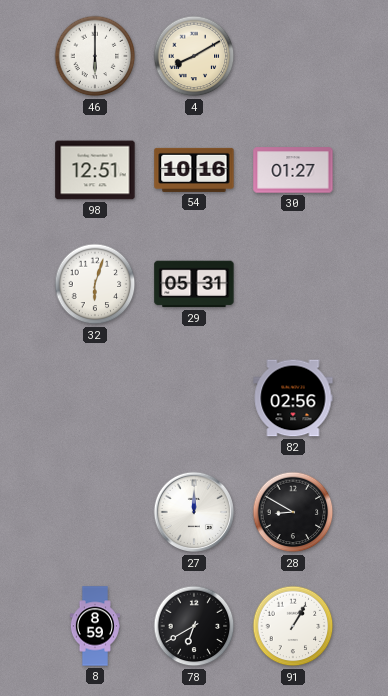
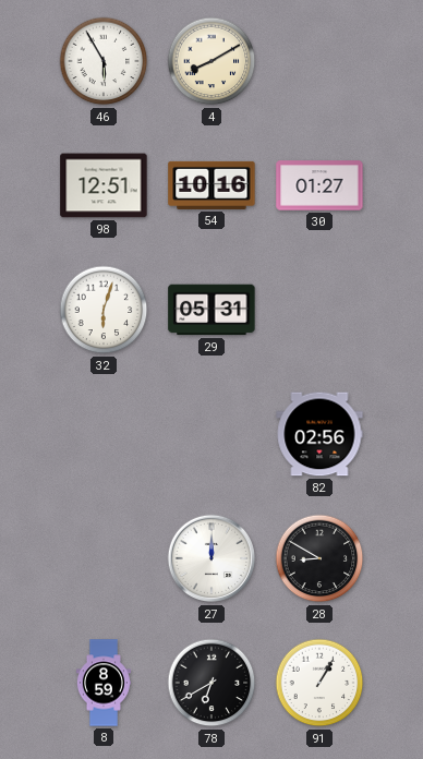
46: 6:00 -> 5:55 (104, 61)
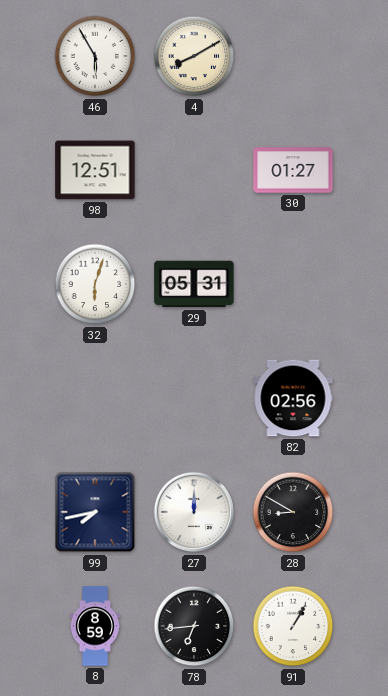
54: 10:16 -> none (211, 185)
99: none -> 7:43 (95, 512)
78: 6:40 -> 6:44 (194, 626)
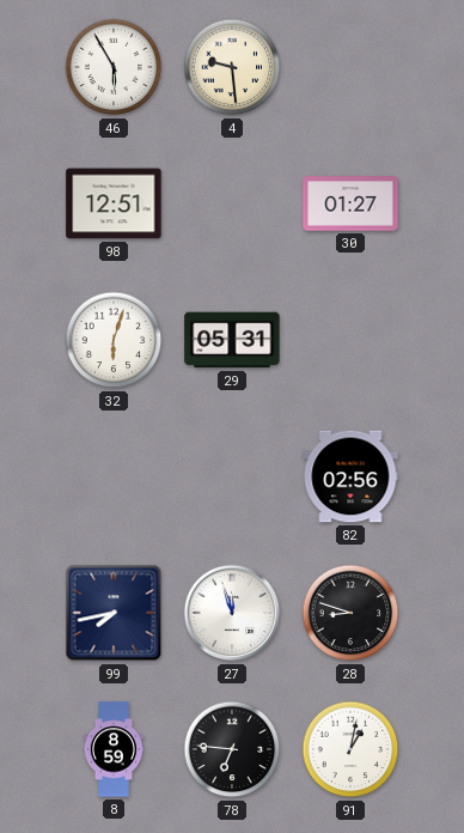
4: 8:10 -> 9:29 (232, 67)
27: 12:00 -> 11:57 (232, 613)
28: 8:50 -> 8:48 (350, 613)
78: 6:44 -> 6:46 (232, 749)
91: 1:05 -> 1:02 (350, 749)
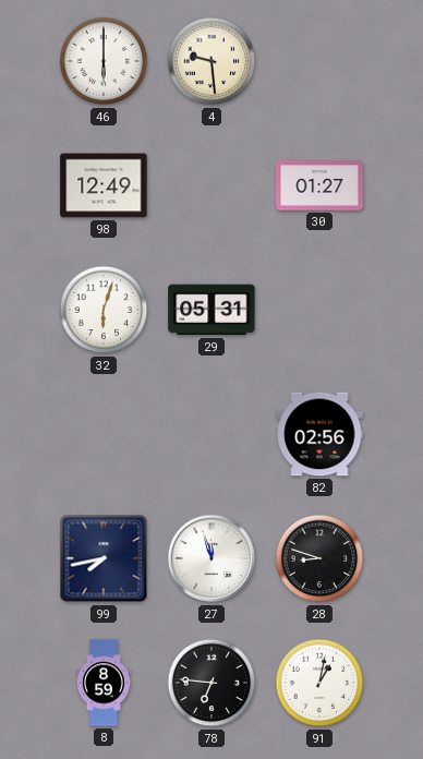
46: 5:55 -> 6:00 (104, 61)
98: 12:51 -> 12:49 (104, 185)
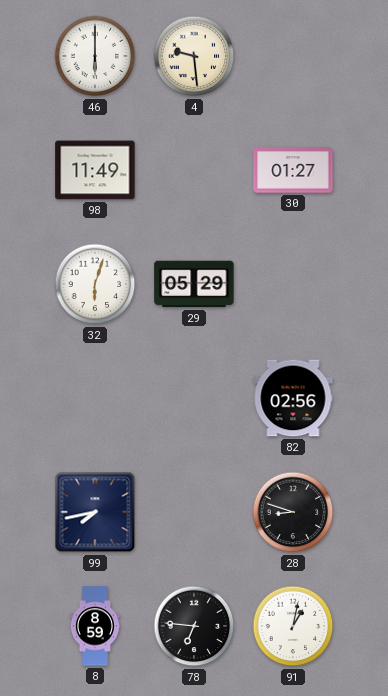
98: 12:49 -> 11:49 (95, 170)
29: 05:31 -> 05:29 (194, 284)
27: 11:57 -> none (211, 558)
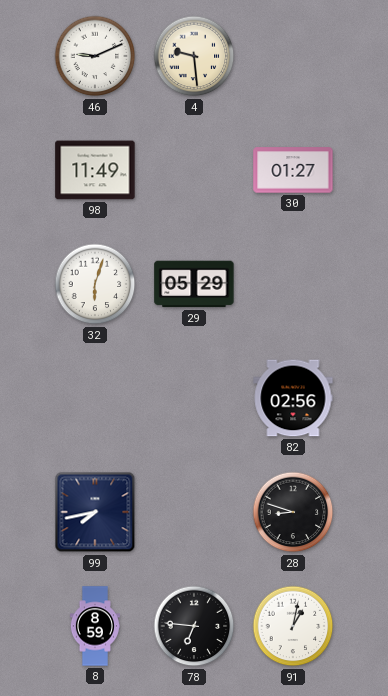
46: 6:00 -> 9:11 (95, 56)
